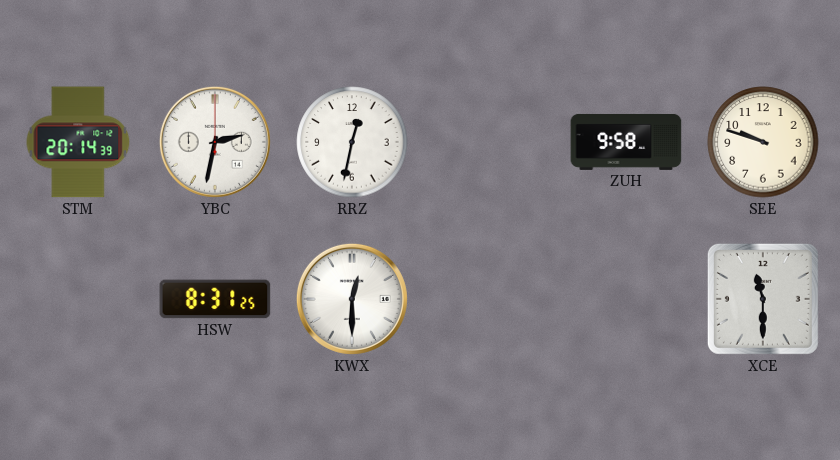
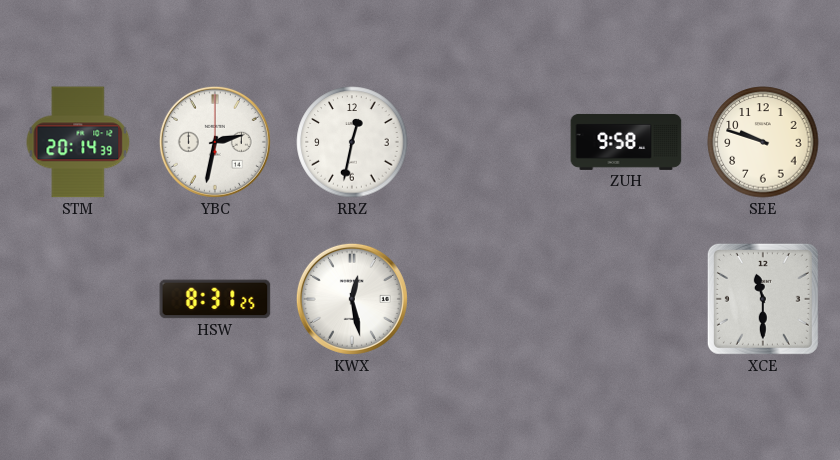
KWX: 12:30 -> 12:28 (352, 299)
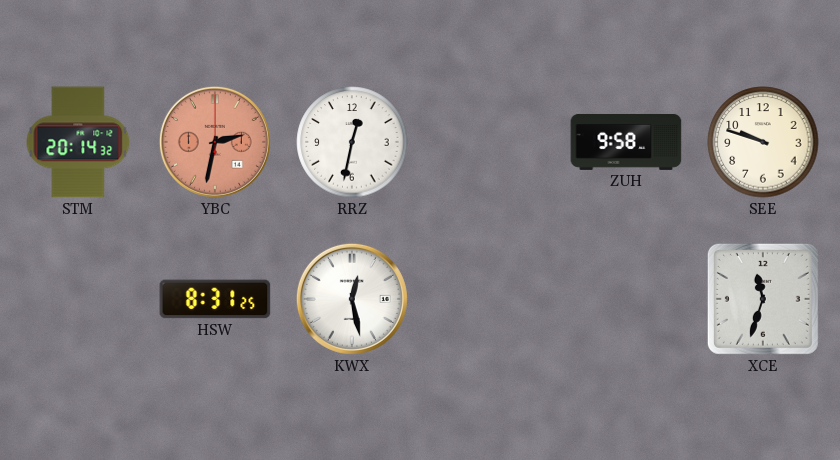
STM: 20:14:39 -> 20:14:32 (78, 142)
YBC dial: white -> salmon (215, 142)
XCE: 11:30 -> 11:33 (763, 299)
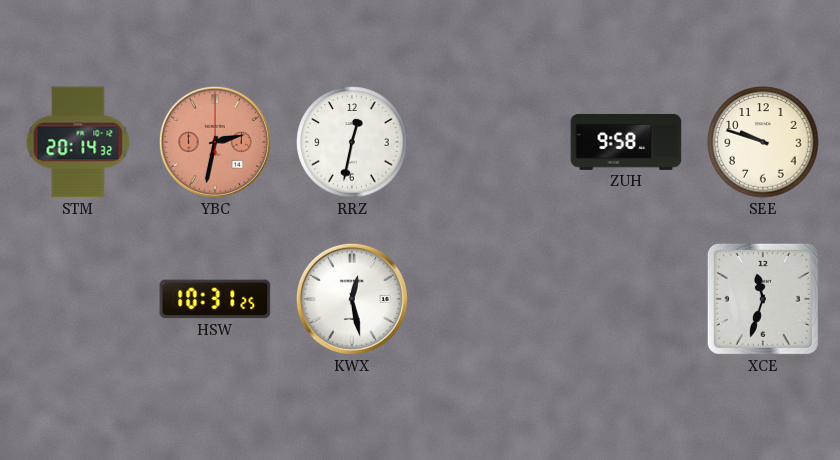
HSW: 8:31 -> 10:31 (215, 299)
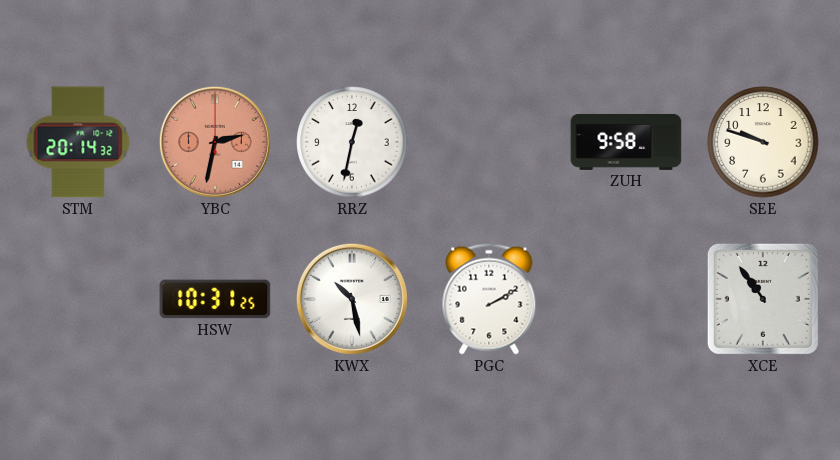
KWX: 12:28 -> 10:28 (352, 299)
PGC: none -> 2:10 (489, 299)
XCE: 11:33 -> 10:54 (763, 299)
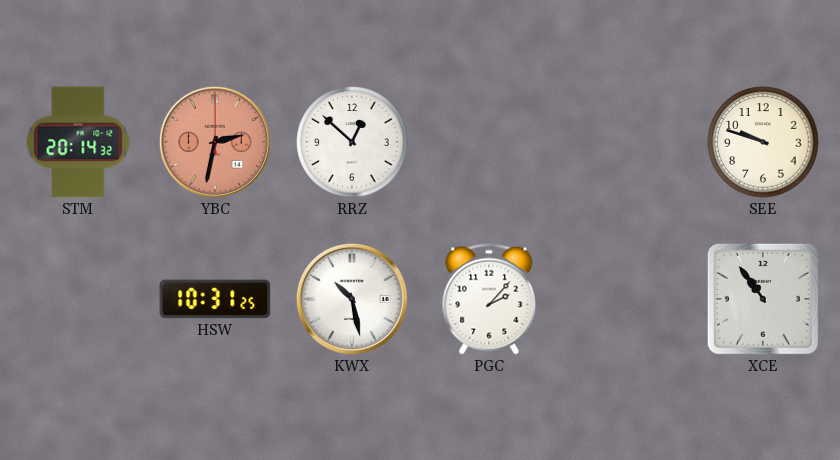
RRZ: 12:32 -> 12:52 (352, 142)
ZUH: 9:58 -> none (626, 142)
PGC: 2:10 -> 2:07 (489, 299)
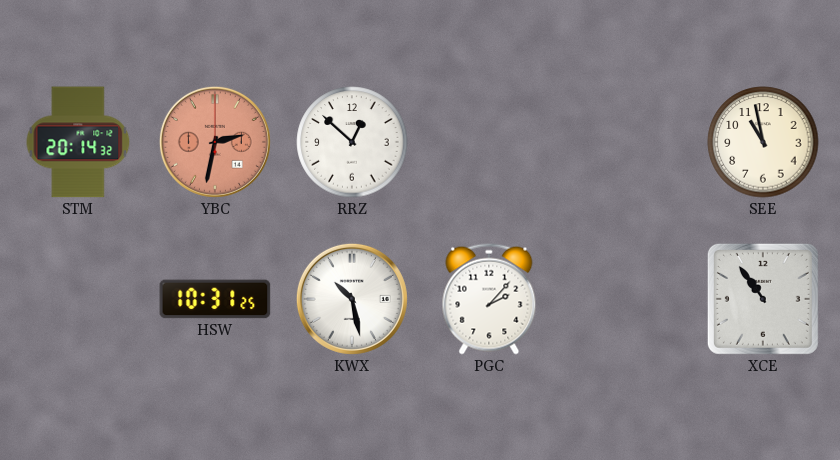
SEE: 9:48 -> 10:58 (763, 142)
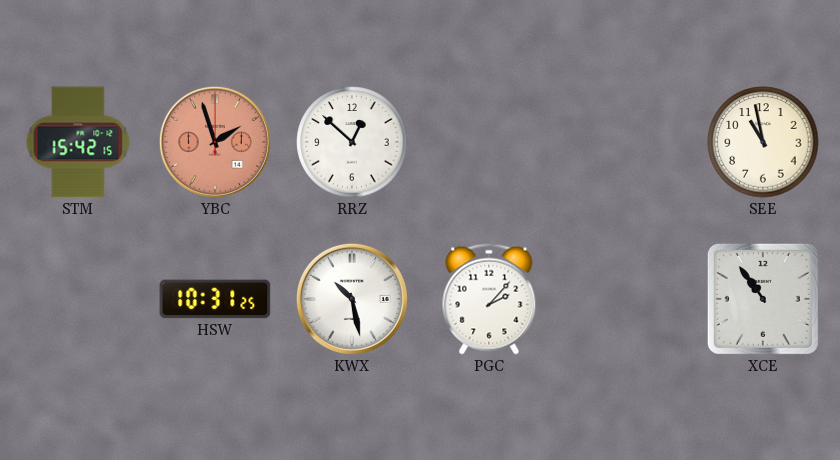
STM: 20:14 -> 15:42 (78, 142)
YBC: 2:32 -> 1:57 (215, 142)
